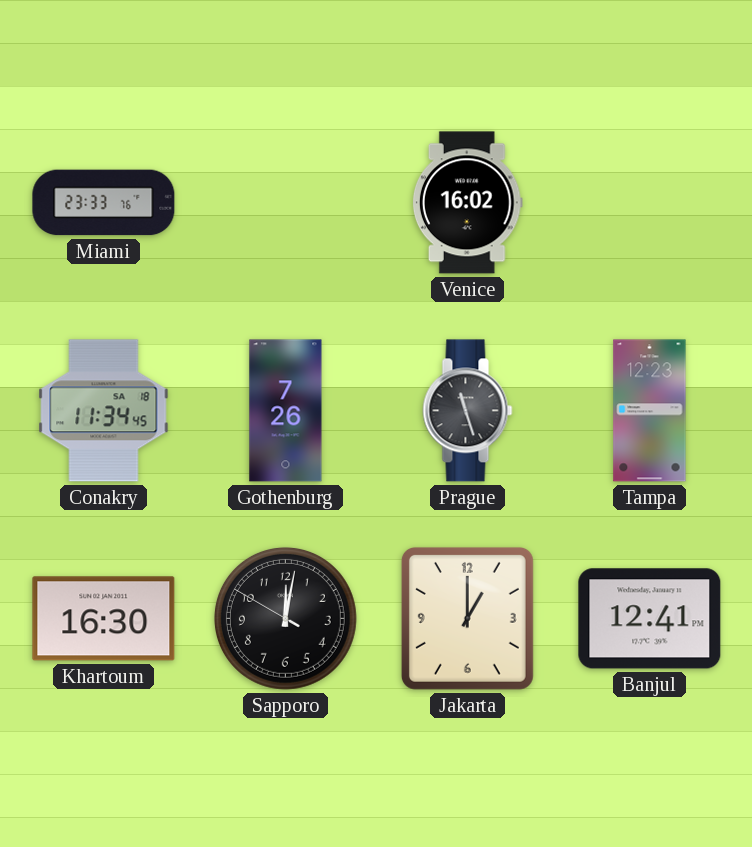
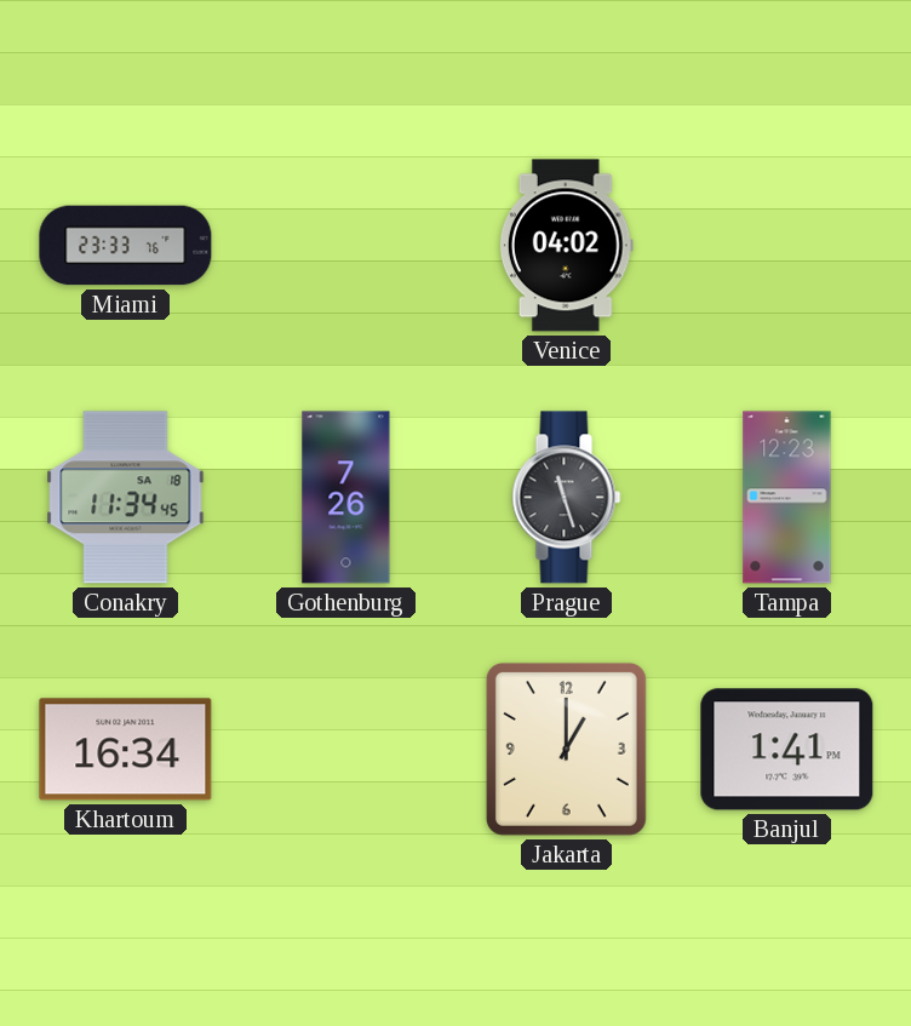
Venice: 16:02 -> 04:02 (566, 246)
Khartoum: 16:30 -> 16:34 (126, 750)
Sapporo: 12:01 -> none (285, 618)
Banjul: 12:41 -> 1:41 (787, 750)
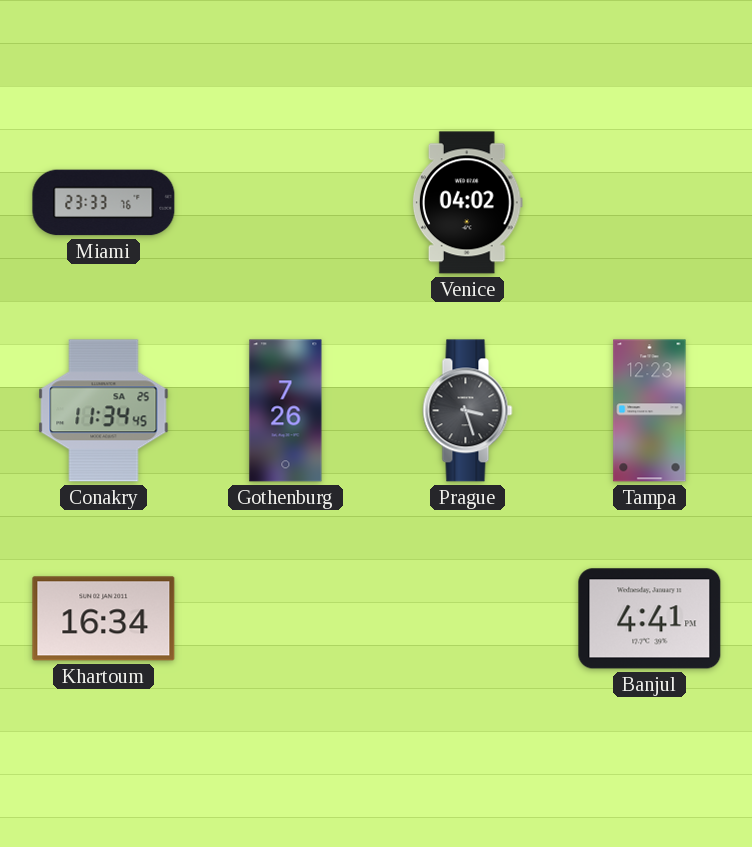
Conakry date: SA 18 -> SA 25 (104, 411)
Prague: 11:27 -> 3:27 (468, 411)
Jakarta: 1:00 -> none (566, 749)
Banjul: 1:41 -> 4:41 (650, 619)
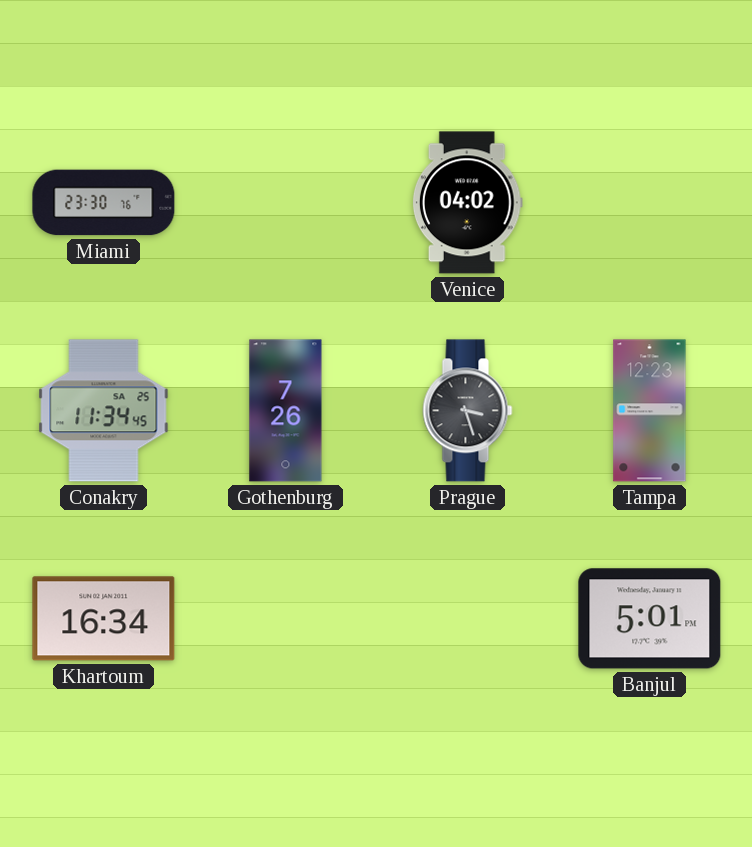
Miami: 23:33 -> 23:30 (104, 203)
Banjul: 4:41 -> 5:01 (650, 619)
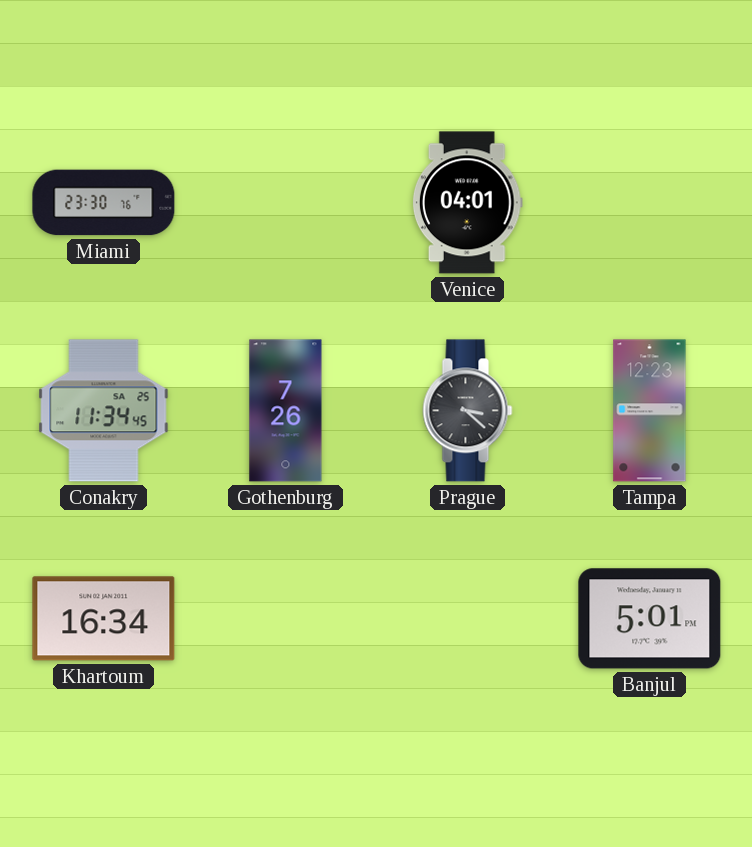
Venice: 04:02 -> 04:01 (467, 203)
Prague: 3:27 -> 3:22 (468, 411)
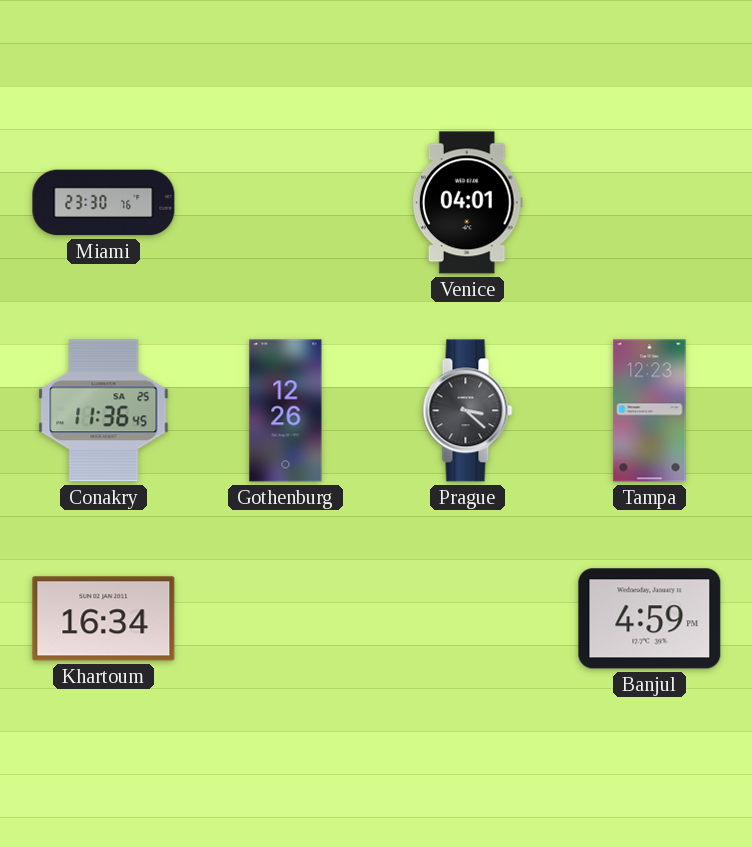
Conakry: 11:34 -> 11:36 (104, 411)
Gothenburg: 7:26 -> 12:26 (286, 411)
Banjul: 5:01 -> 4:59 (650, 619)
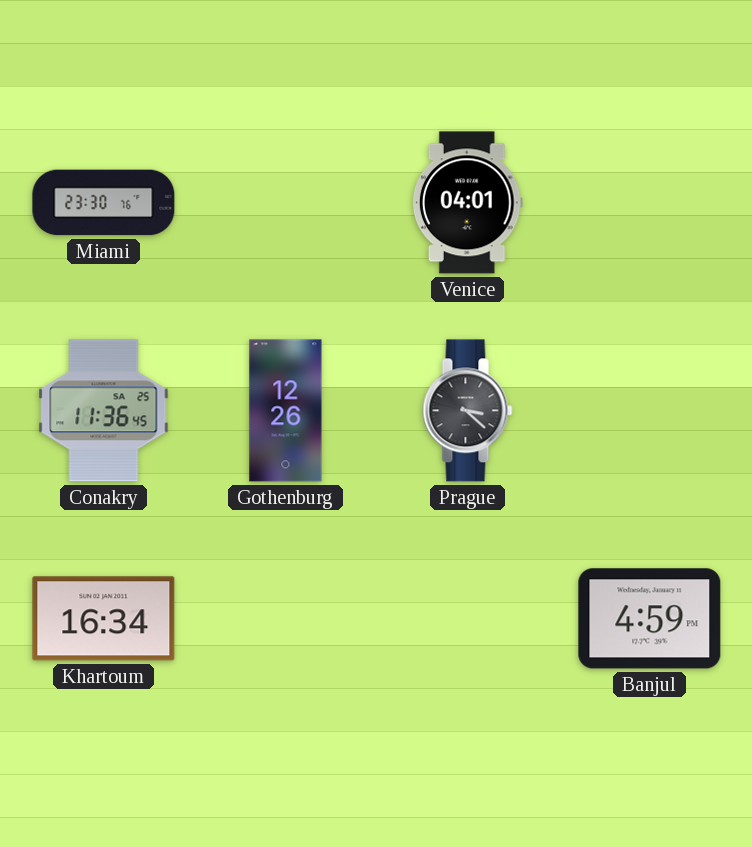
Tampa: 12:23 -> none (650, 411)
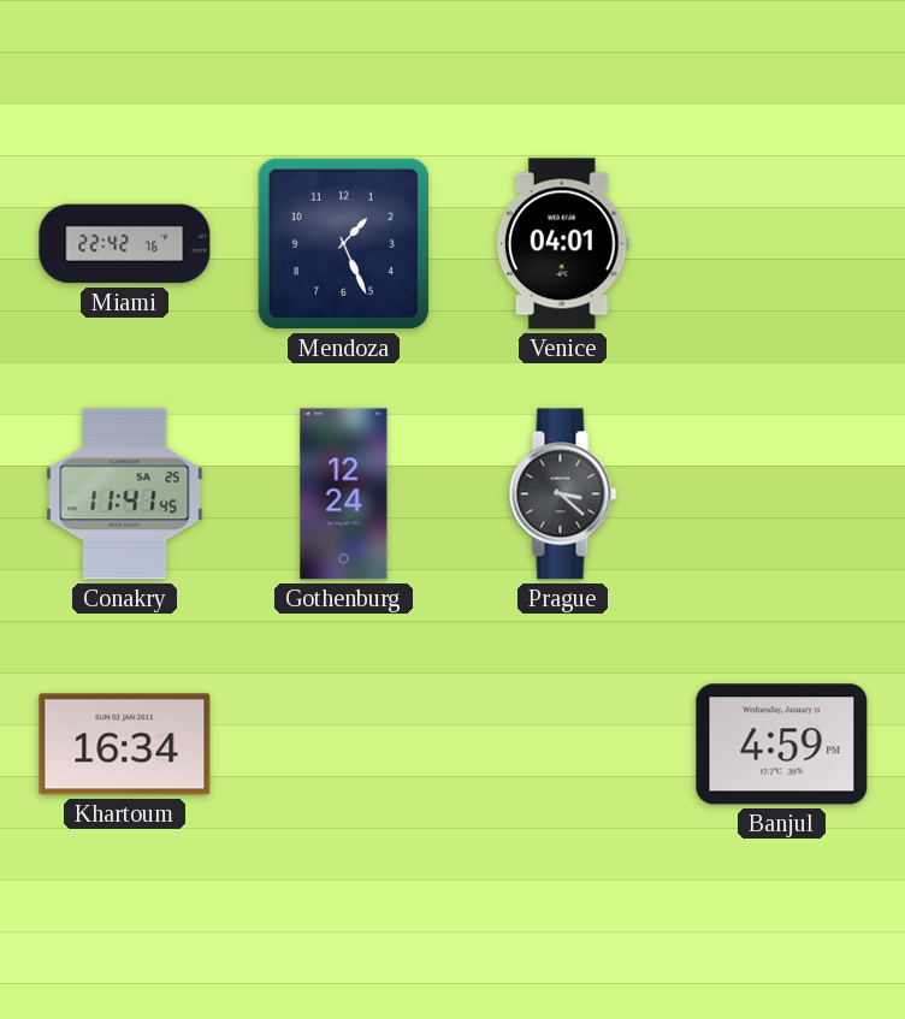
Miami: 23:30 -> 22:42 (125, 244)
Mendoza: none -> 1:26 (343, 243)
Conakry: 11:36 -> 11:41 (125, 494)
Gothenburg: 12:26 -> 12:24 (344, 494)
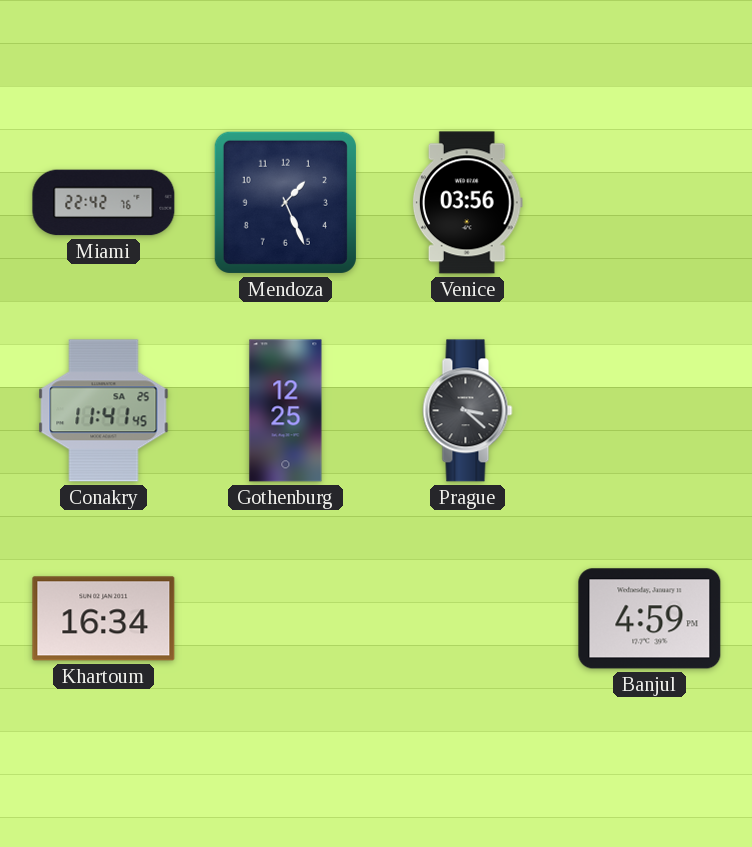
Venice: 04:01 -> 03:56 (467, 203)
Gothenburg: 12:24 -> 12:25 (286, 411)
